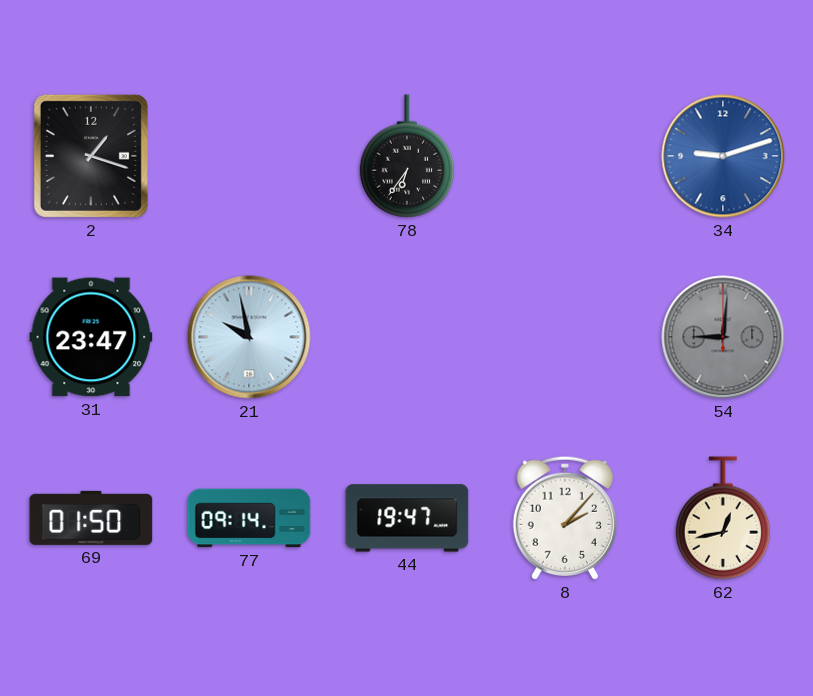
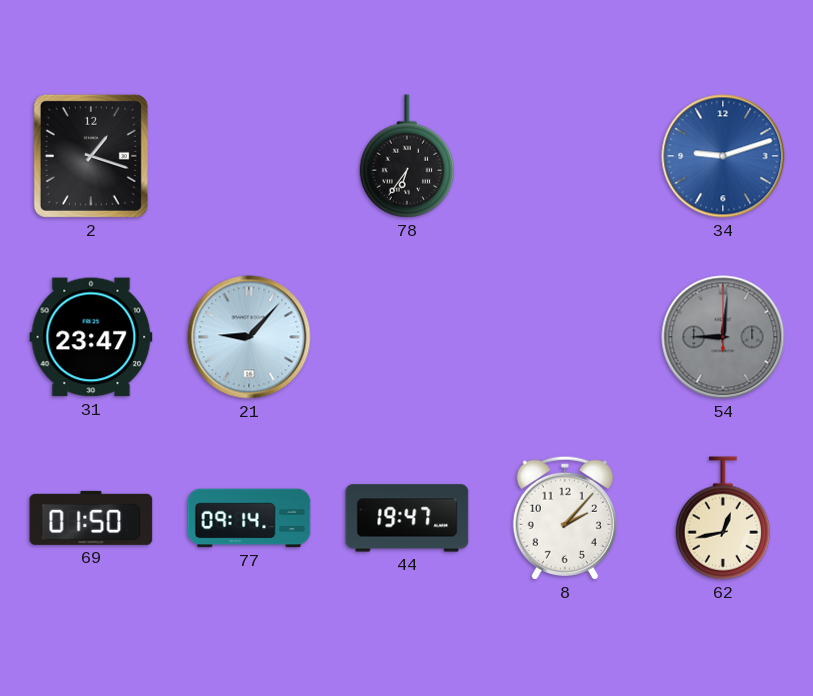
21: 9:58 -> 9:07 (249, 337)
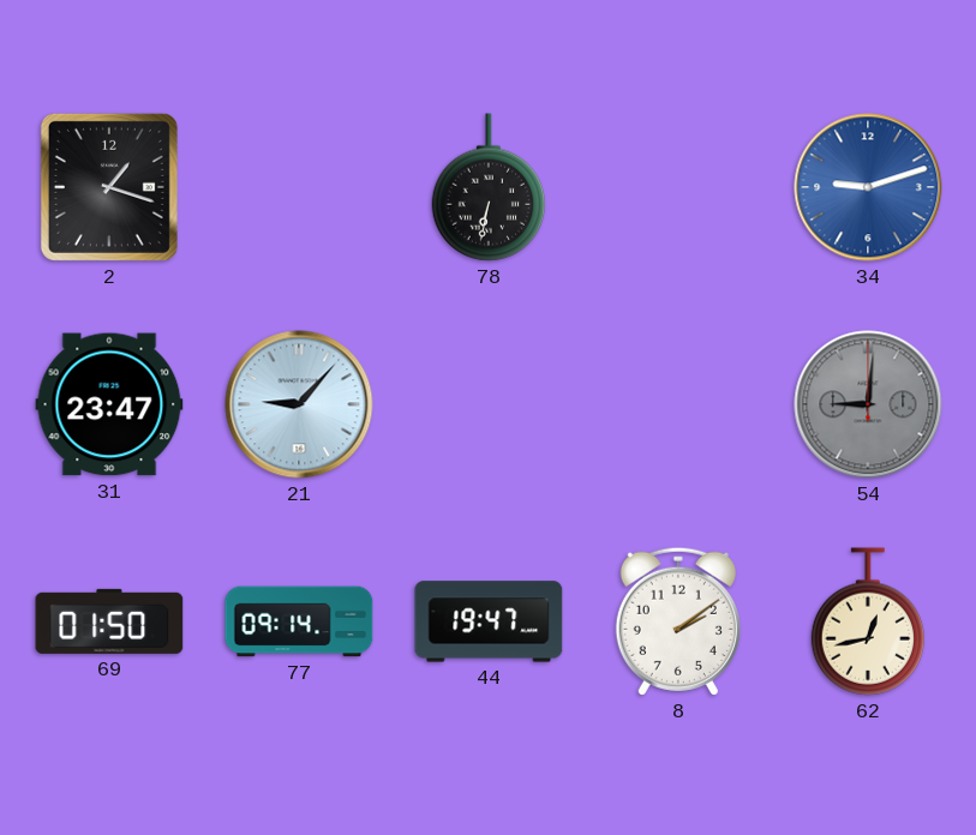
78: 6:36 -> 6:32 (487, 187)
8: 2:07 -> 2:09 (678, 621)
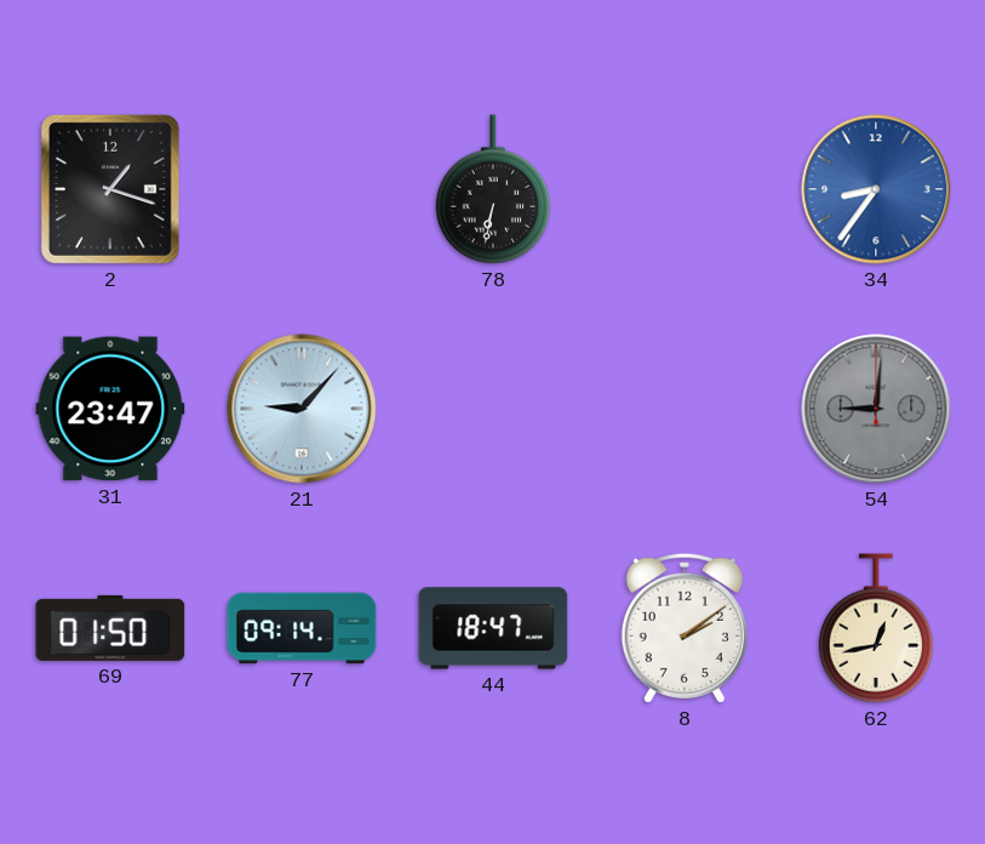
34: 9:12 -> 8:36 (876, 189)
44: 19:47 -> 18:47 (493, 628)
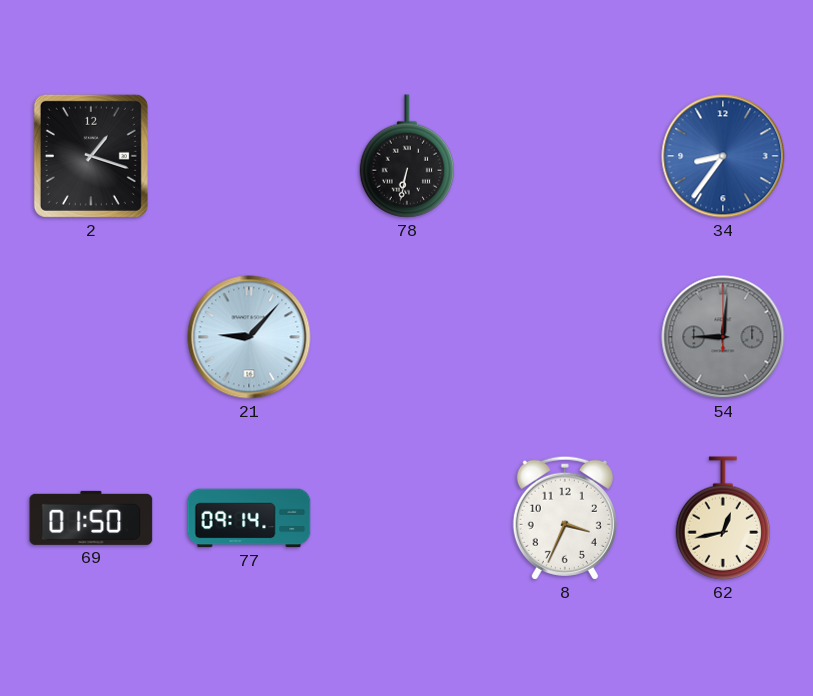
31: 23:47 -> none (110, 409)
44: 18:47 -> none (493, 628)
8: 2:09 -> 3:34 (565, 518)
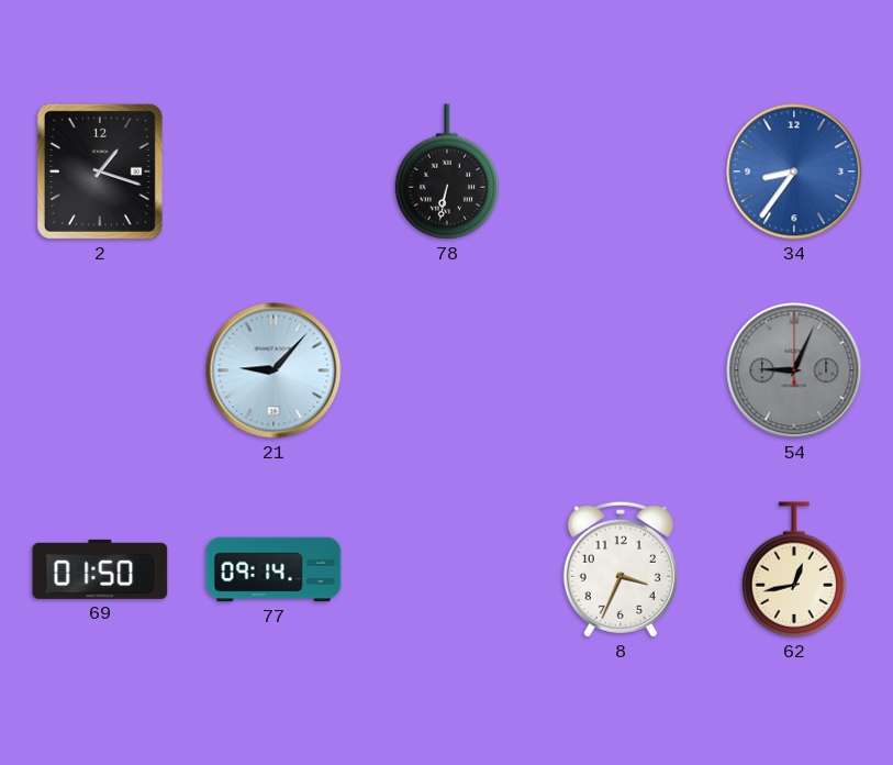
54: 9:01 -> 9:04 (794, 370)
